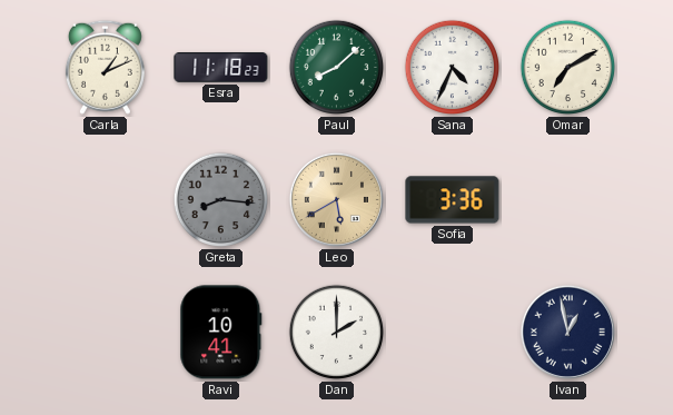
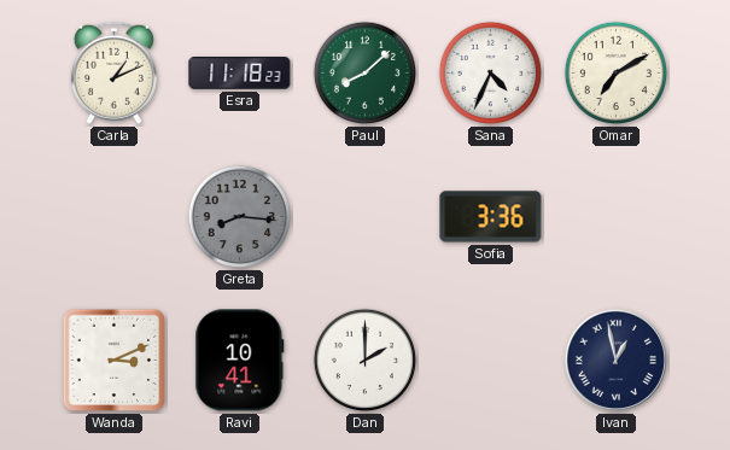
Leo: 5:40 -> none (336, 199)
Wanda: none -> 3:11 (115, 361)
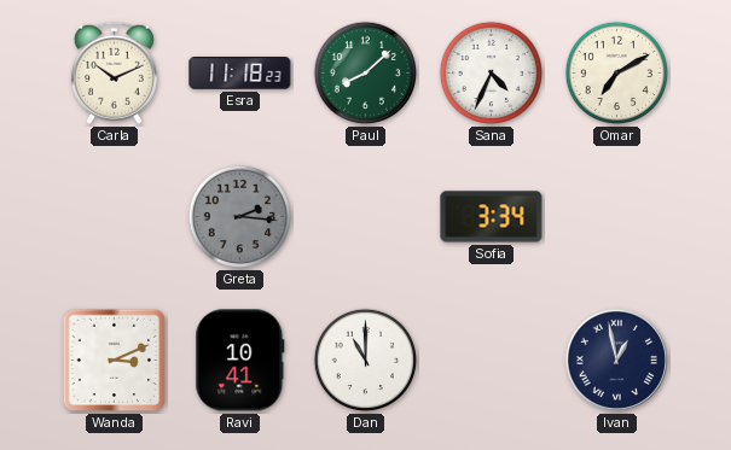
Carla: 1:11 -> 10:11 (114, 72)
Greta: 8:16 -> 2:16 (240, 217)
Sofia: 3:36 -> 3:34 (492, 217)
Dan: 2:00 -> 11:00 (366, 361)
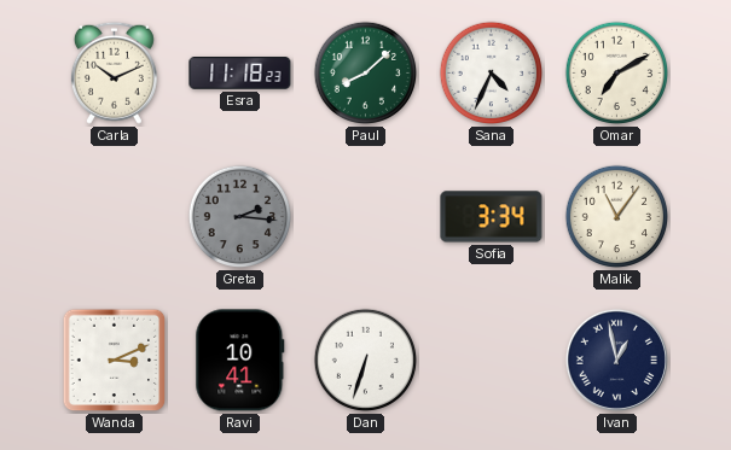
Malik: none -> 11:06 (617, 217)
Dan: 11:00 -> 6:33 (366, 361)
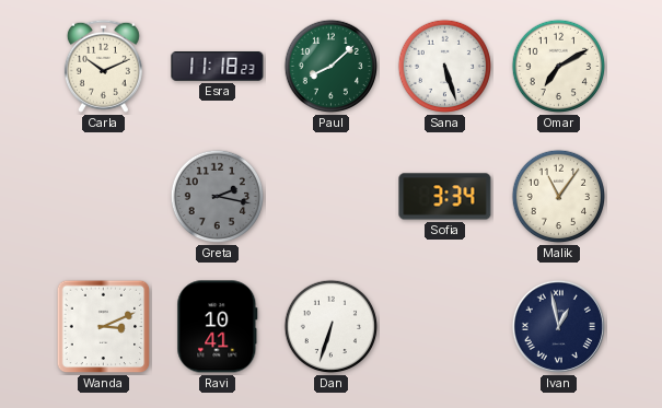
Sana: 4:34 -> 5:27 (445, 67)
Greta: 2:16 -> 2:17 (218, 197)
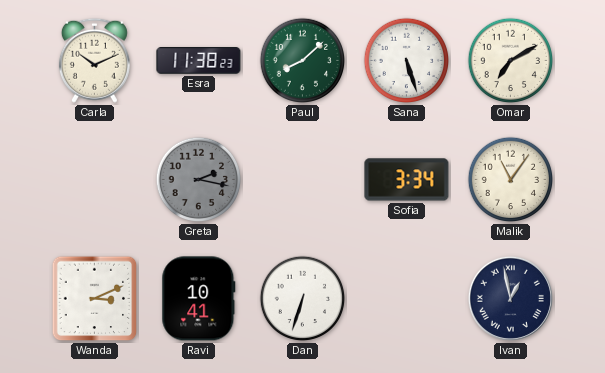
Esra: 11:18 -> 11:38 (199, 61)
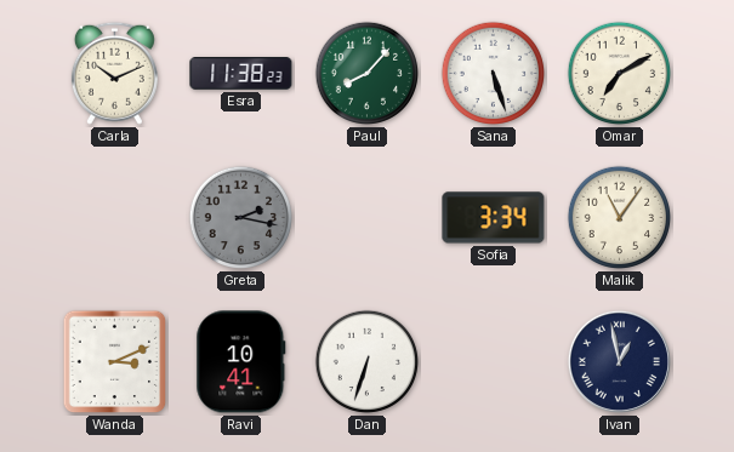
Paul: 8:08 -> 8:07 (368, 74)
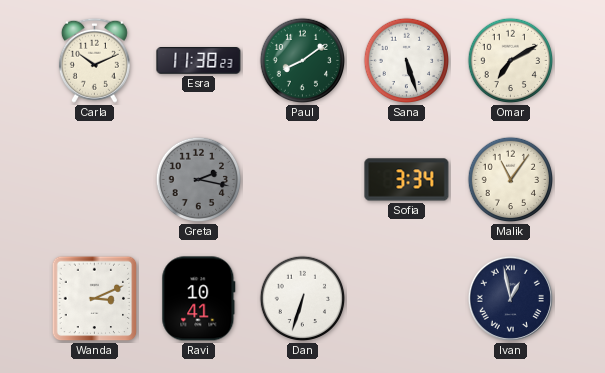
Paul: 8:07 -> 8:09 (303, 61)
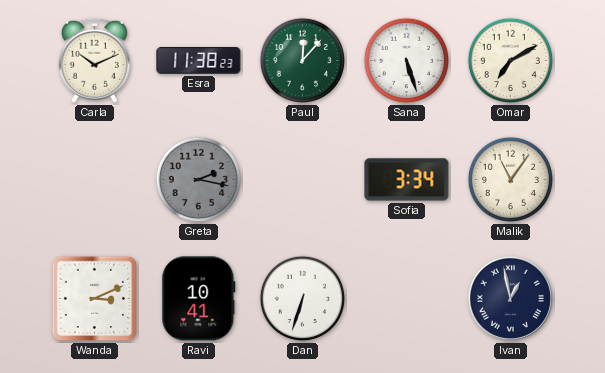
Paul: 8:09 -> 12:07 (303, 61)
